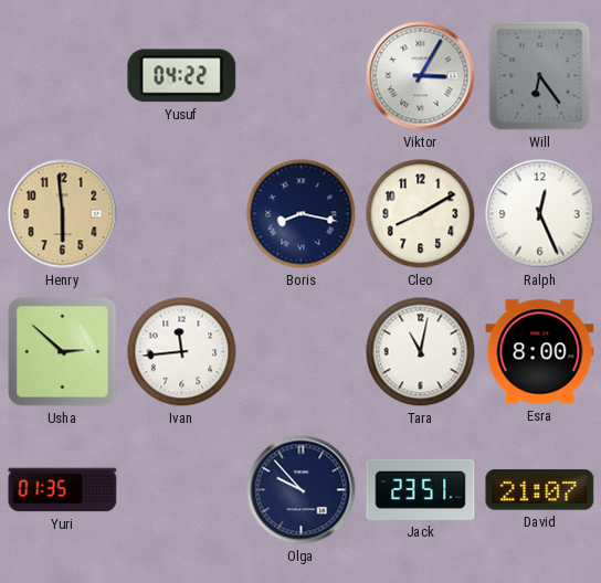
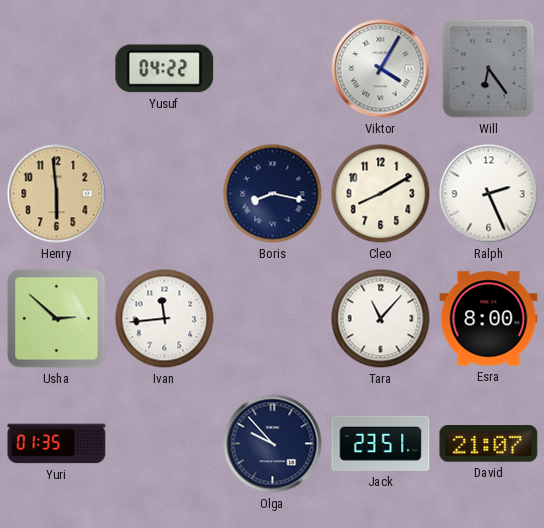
Viktor: 3:05 -> 4:05 (381, 69)
Ralph: 12:26 -> 2:26 (489, 194)
Tara: 11:02 -> 11:07 (381, 319)
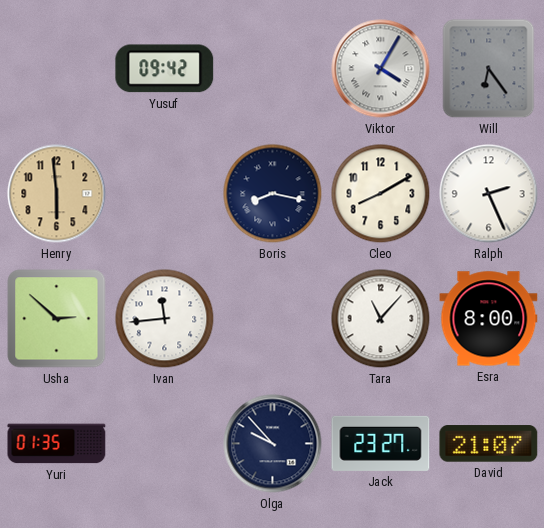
Yusuf: 04:22 -> 09:42 (165, 69)
Jack: 23:51 -> 23:27 (381, 443)
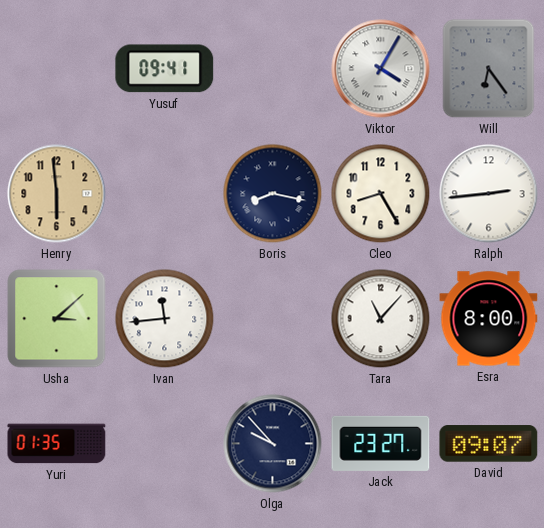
Yusuf: 09:42 -> 09:41 (165, 69)
Cleo: 8:10 -> 8:25 (381, 194)
Ralph: 2:26 -> 2:44 (489, 194)
Usha: 2:52 -> 3:08 (57, 319)
David: 21:07 -> 09:07 (489, 444)
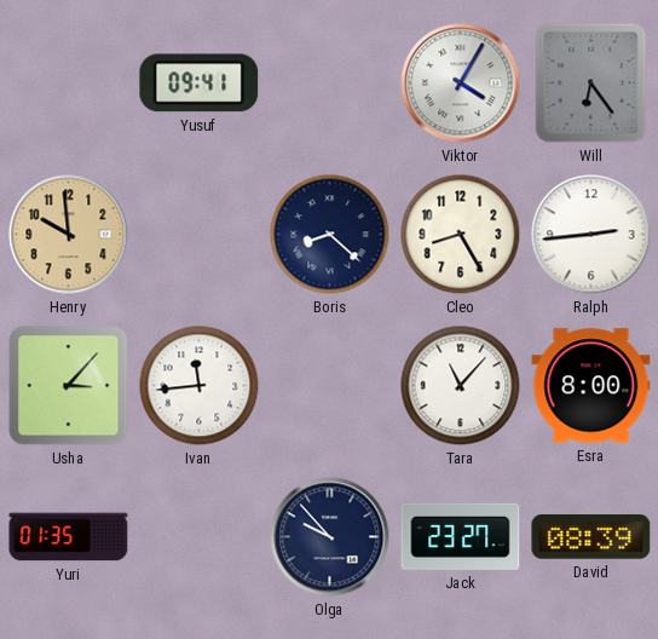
Henry: 5:59 -> 9:59 (69, 235)
Boris: 8:17 -> 8:22 (330, 235)
Usha: 3:08 -> 3:07 (69, 386)
David: 09:07 -> 08:39 (591, 537)
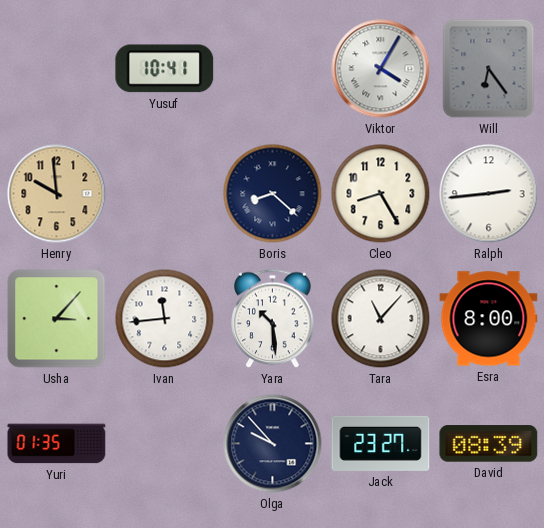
Yusuf: 09:41 -> 10:41 (165, 69)
Yara: none -> 10:29 (273, 319)
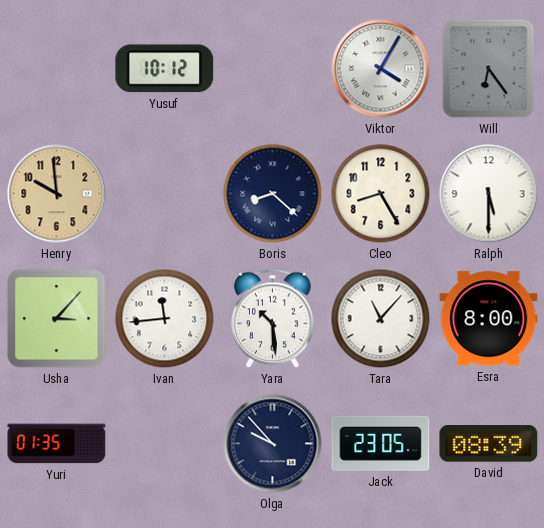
Yusuf: 10:41 -> 10:12 (165, 69)
Ralph: 2:44 -> 5:30 (489, 194)
Jack: 23:27 -> 23:05 (381, 443)
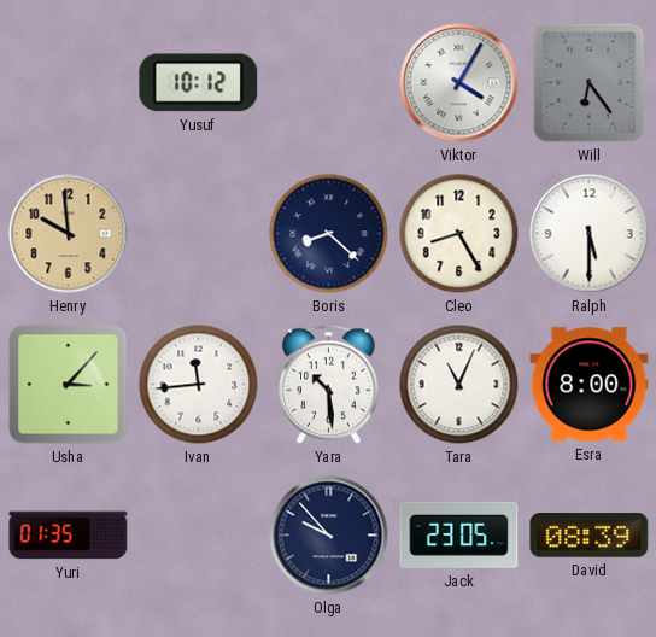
Tara: 11:07 -> 11:04 (459, 385)
